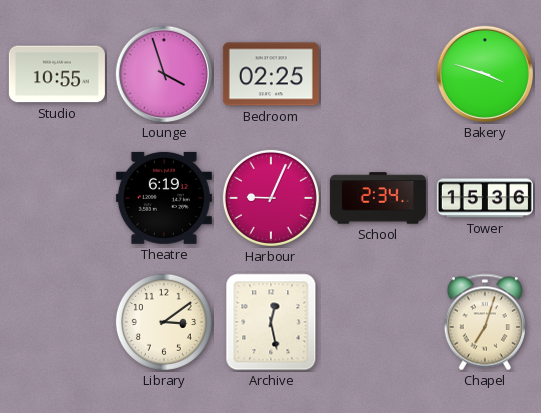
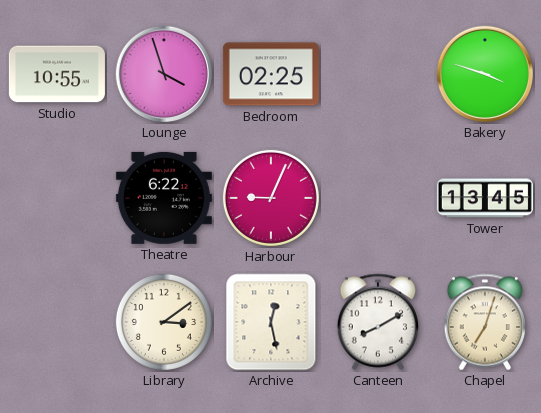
Theatre: 6:19 -> 6:22 (164, 198)
School: 2:34 -> none (378, 198)
Tower: 15:36 -> 13:45 (485, 198)
Canteen: none -> 8:10 (377, 322)
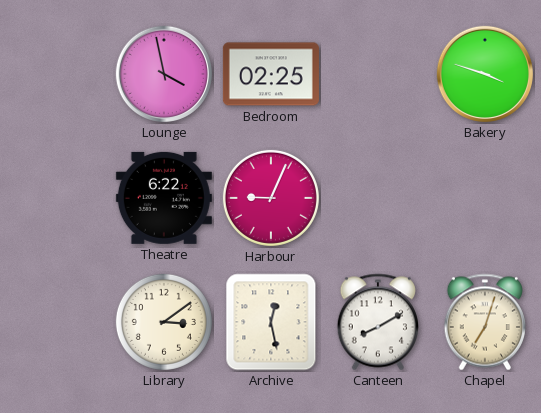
Studio: 10:55 -> none (57, 74)
Lounge: 3:57 -> 3:58 (164, 74)
Tower: 13:45 -> none (485, 198)
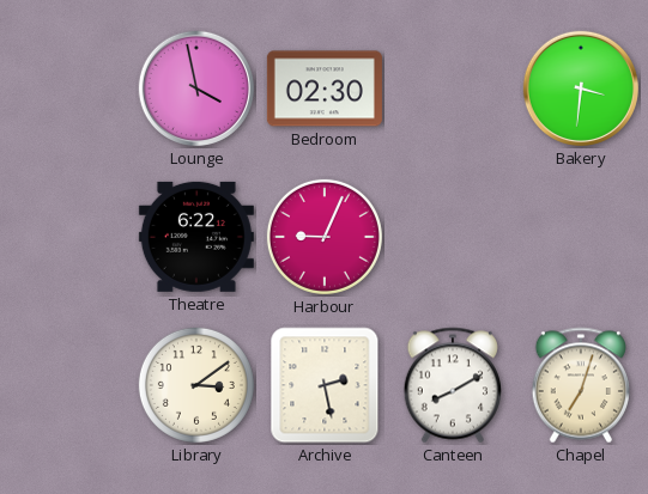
Bedroom: 02:25 -> 02:30 (325, 89)
Bakery: 3:48 -> 3:31 (581, 89)
Archive: 12:28 -> 2:28 (325, 385)
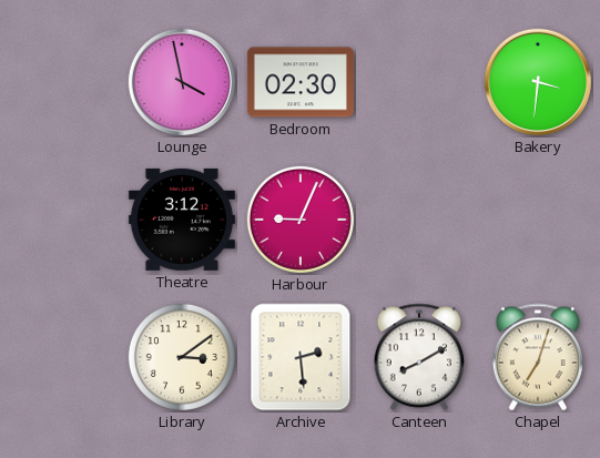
Theatre: 6:22 -> 3:12 (182, 220)
Archive: 2:28 -> 2:29 (301, 357)
